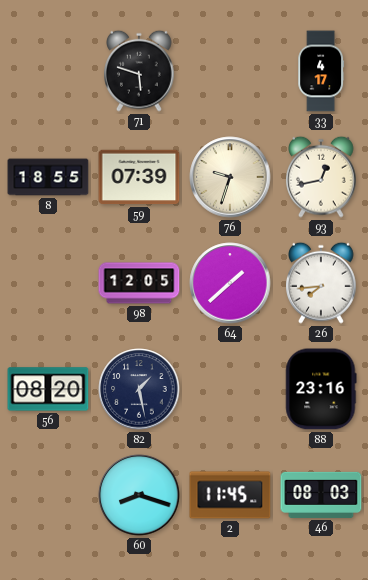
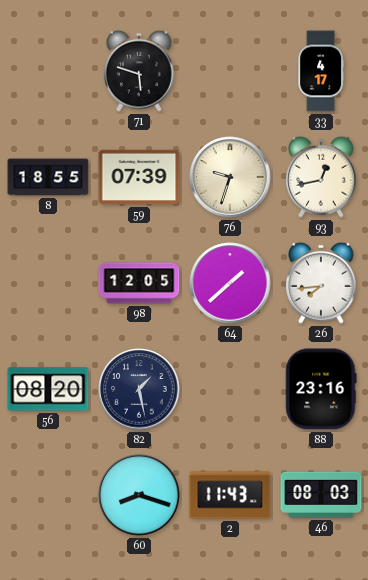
2: 11:45 -> 11:43 (230, 495)
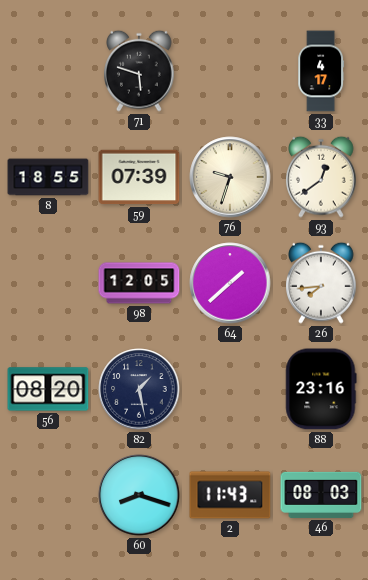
93: 12:43 -> 12:39 (322, 177)
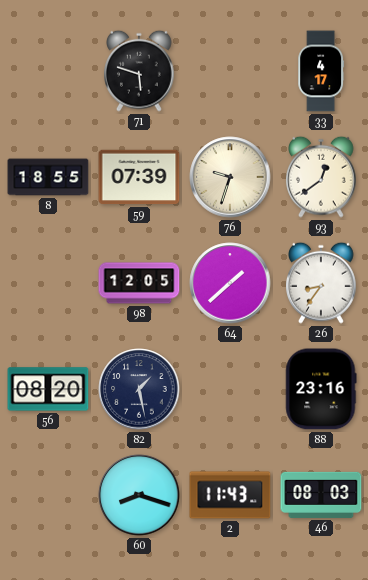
26: 7:44 -> 8:36 (322, 283)
